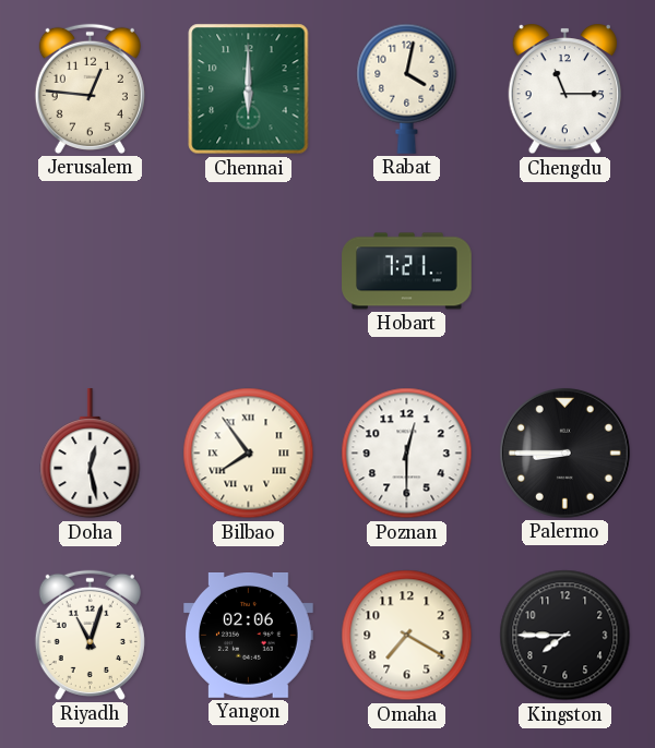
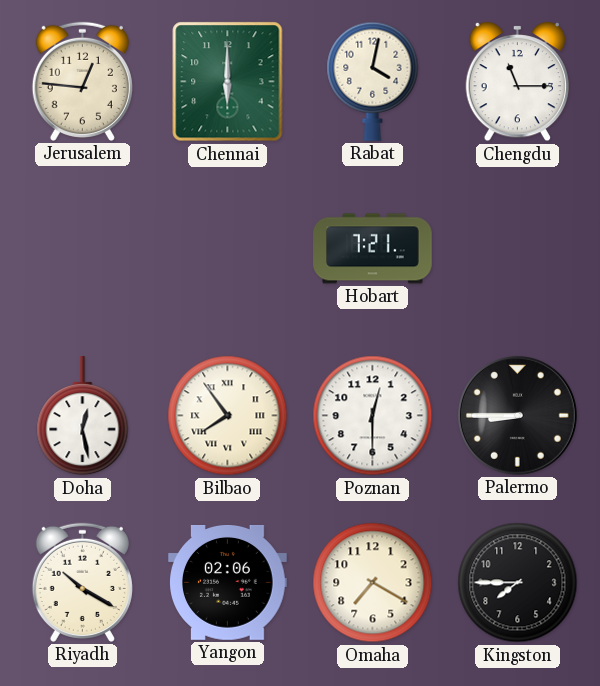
Riyadh: 11:03 -> 10:20 (82, 582)
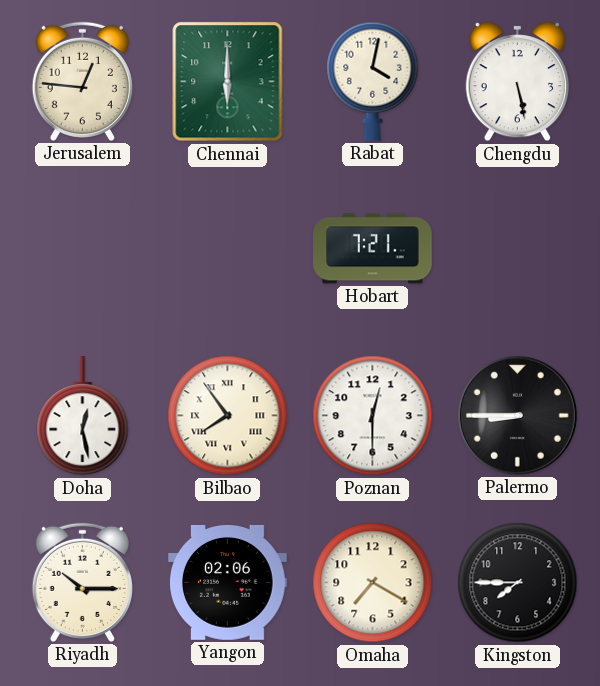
Chengdu: 11:15 -> 5:28 (517, 82)
Riyadh: 10:20 -> 10:15 (82, 582)
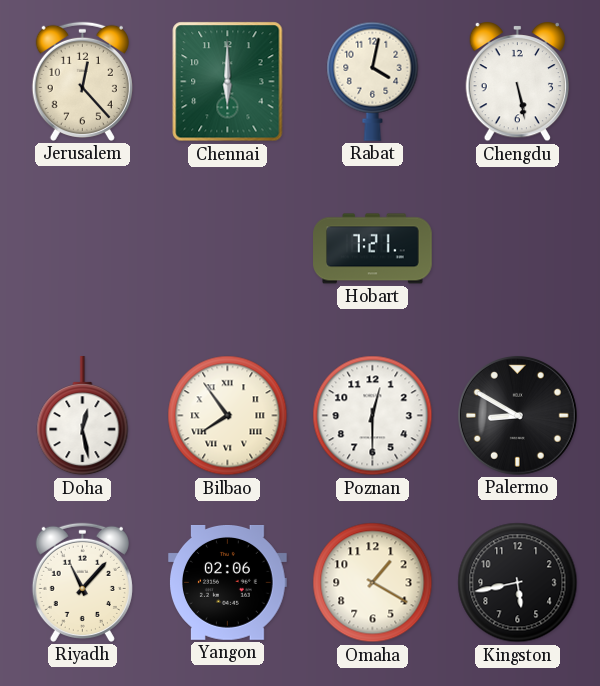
Jerusalem: 12:46 -> 12:23 (82, 81)
Palermo: 8:45 -> 8:50 (517, 415)
Riyadh: 10:15 -> 11:07 (82, 582)
Omaha: 7:20 -> 1:20 (373, 583)
Kingston: 7:45 -> 5:43 (518, 583)
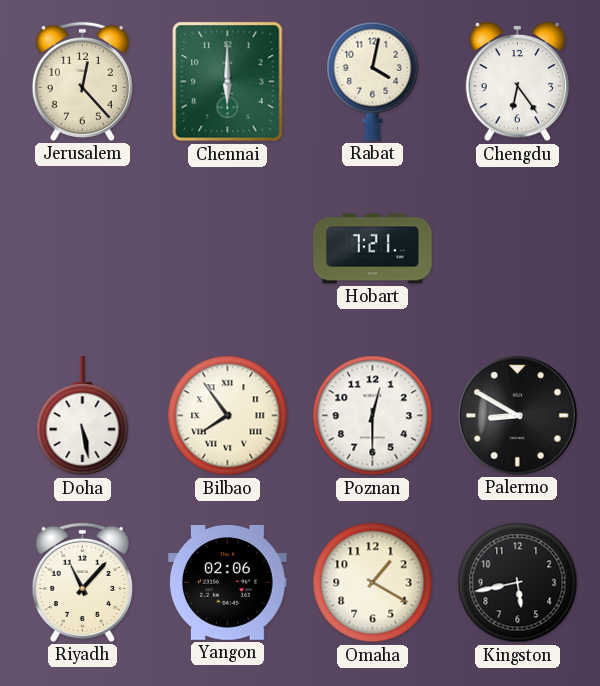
Chengdu: 5:28 -> 6:24 (517, 82)
Doha: 12:28 -> 5:28 (83, 416)
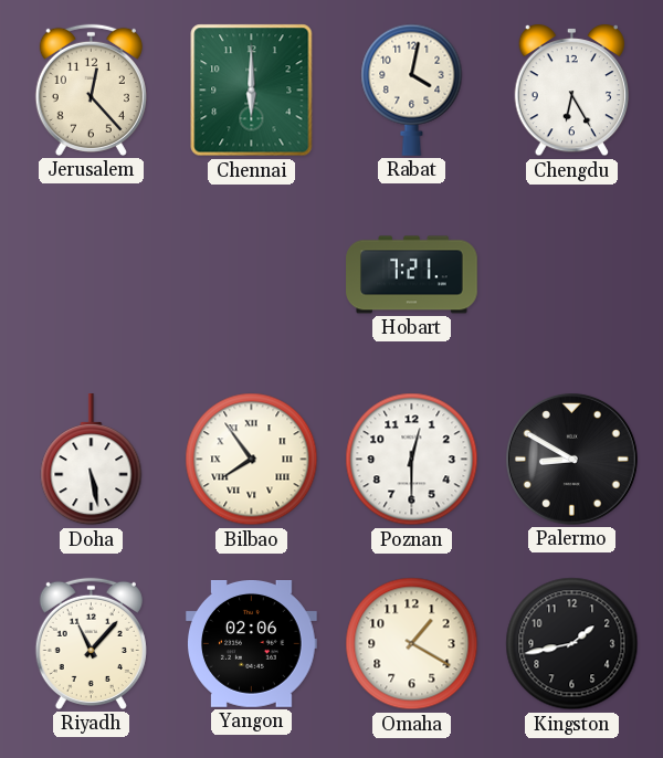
Chengdu: 6:24 -> 6:25 (571, 91)
Kingston: 5:43 -> 1:43 (572, 644)
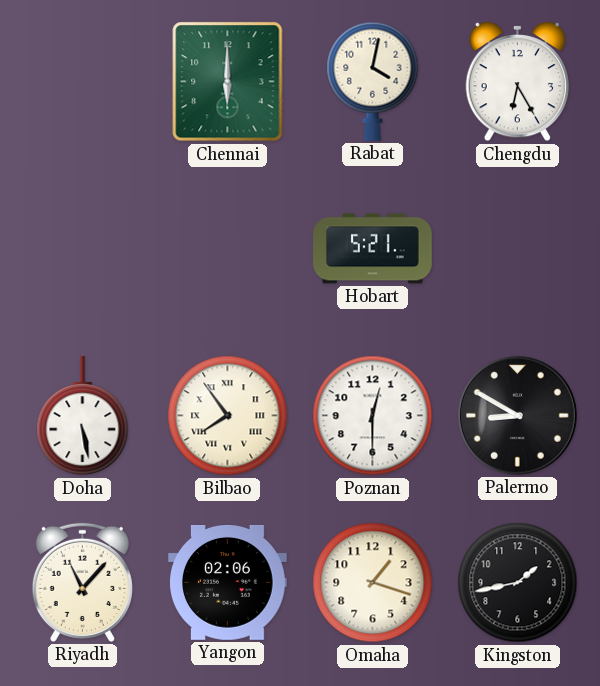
Jerusalem: 12:23 -> none (91, 90)
Hobart: 7:21 -> 5:21 (373, 249)
Omaha: 1:20 -> 1:18 (373, 583)
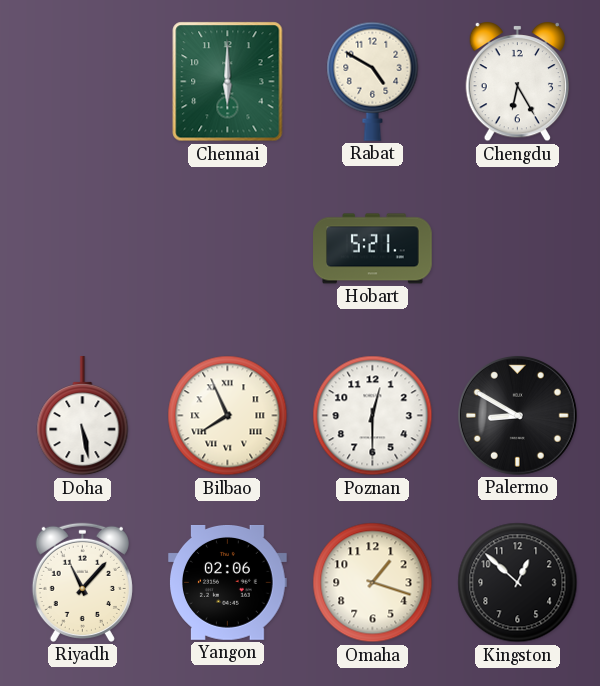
Rabat: 4:02 -> 4:50 (373, 81)
Bilbao: 7:54 -> 7:56 (228, 416)
Kingston: 1:43 -> 12:52 (518, 583)
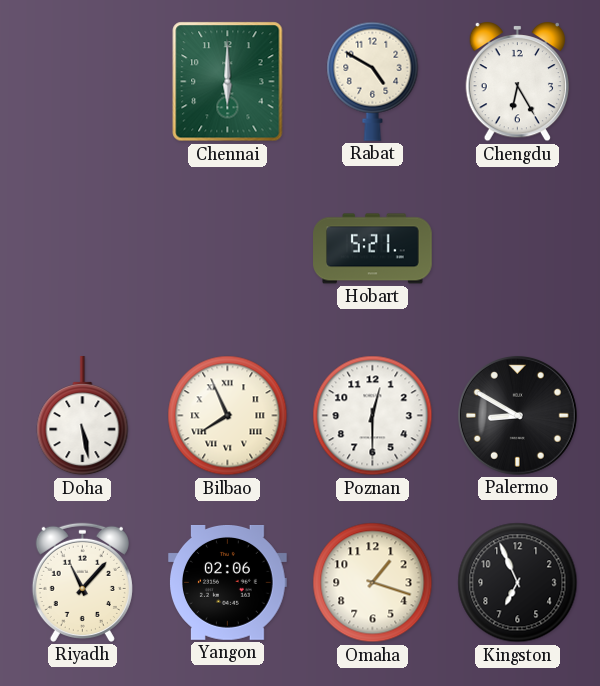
Kingston: 12:52 -> 6:56 (518, 583)
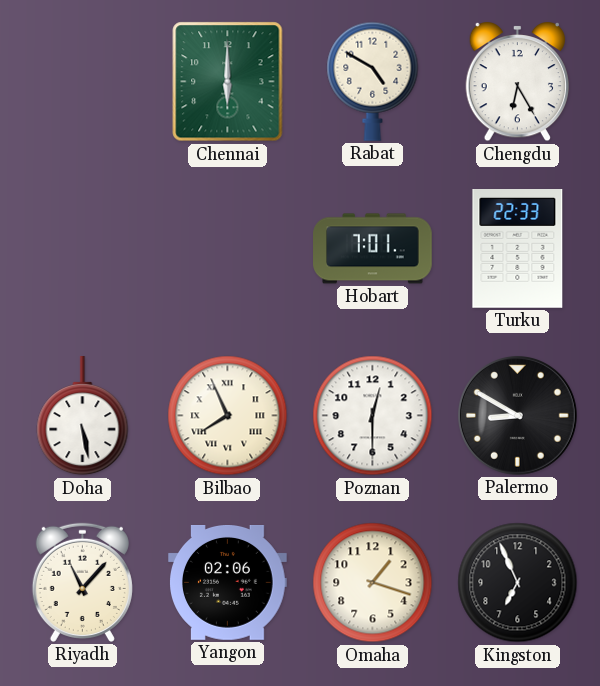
Hobart: 5:21 -> 7:01 (373, 249)
Turku: none -> 22:33 (518, 249)
